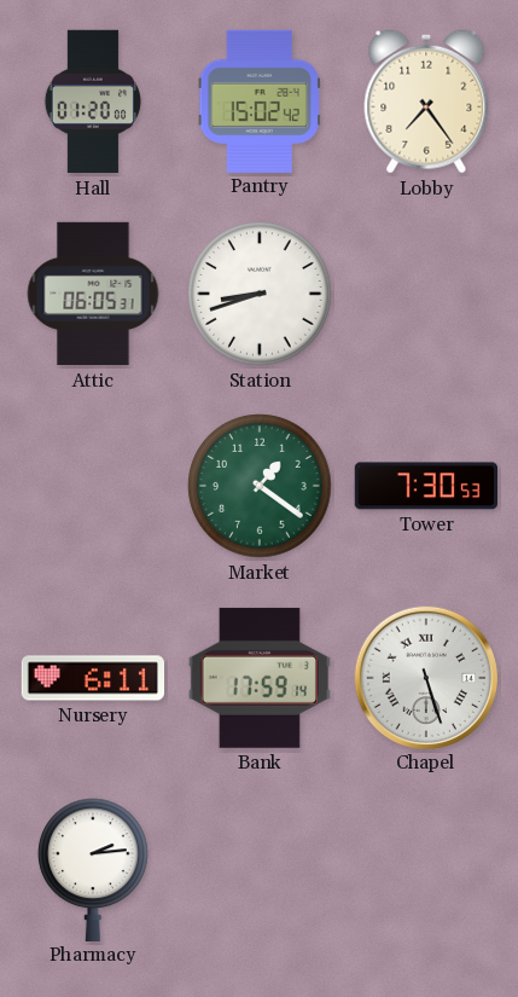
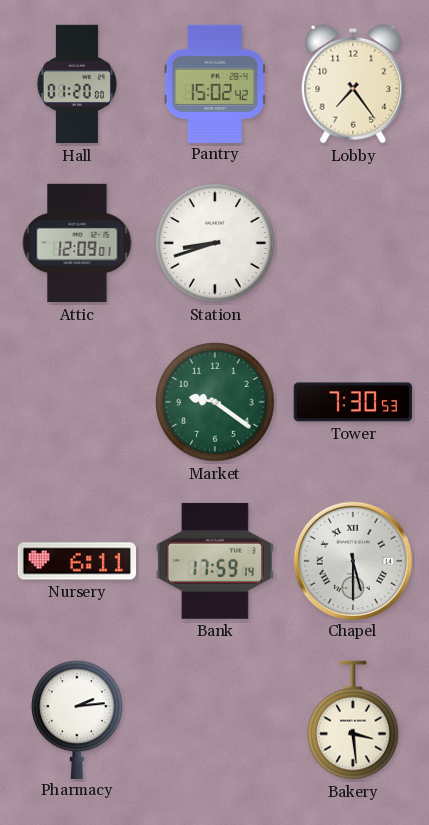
Attic: 06:05 -> 12:09 (77, 243)
Market: 1:21 -> 9:21 (215, 402)
Chapel: 5:27 -> 5:30 (352, 560)
Bakery: none -> 3:29 (353, 720)
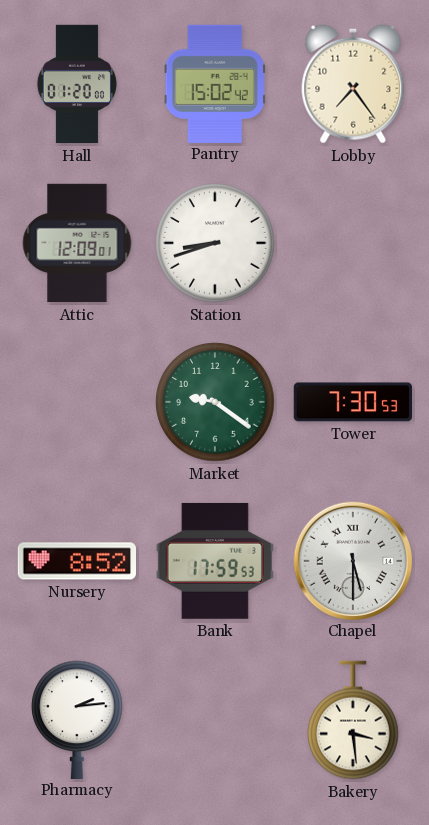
Nursery: 6:11 -> 8:52 (76, 561)
Bank: 17:59:14 -> 17:59:53 (215, 561)
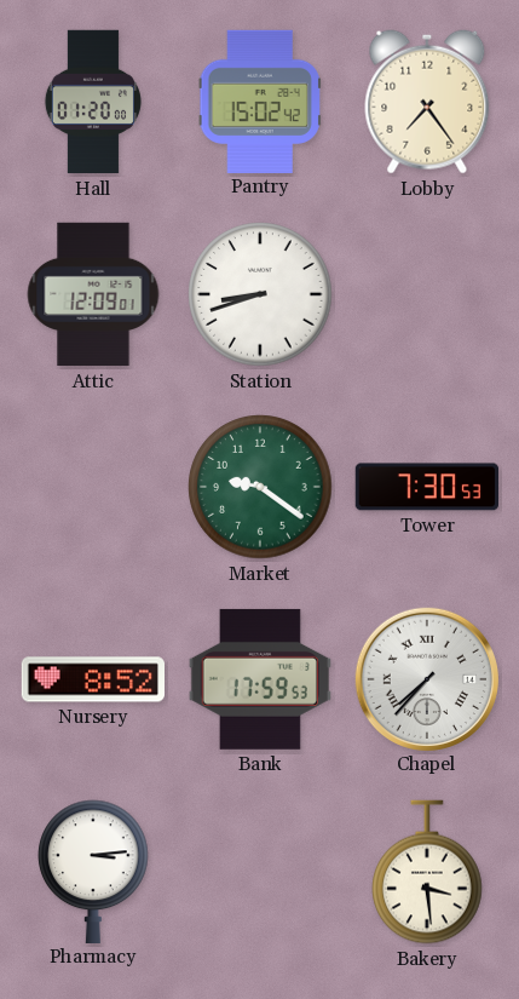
Chapel: 5:30 -> 7:37 (426, 678)
Pharmacy: 2:14 -> 3:14 (93, 871)
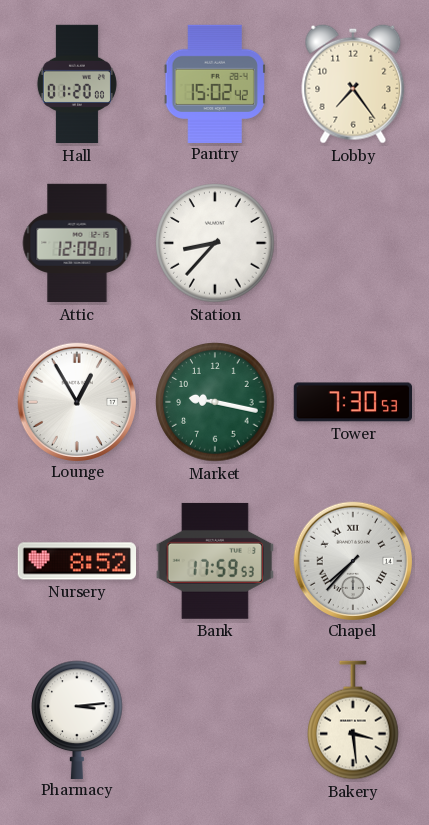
Station: 8:42 -> 8:37 (215, 243)
Lounge: none -> 12:55 (76, 401)
Market: 9:21 -> 9:17 (215, 402)
